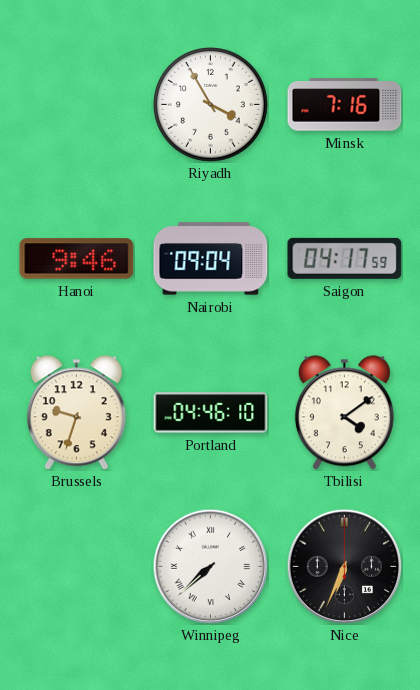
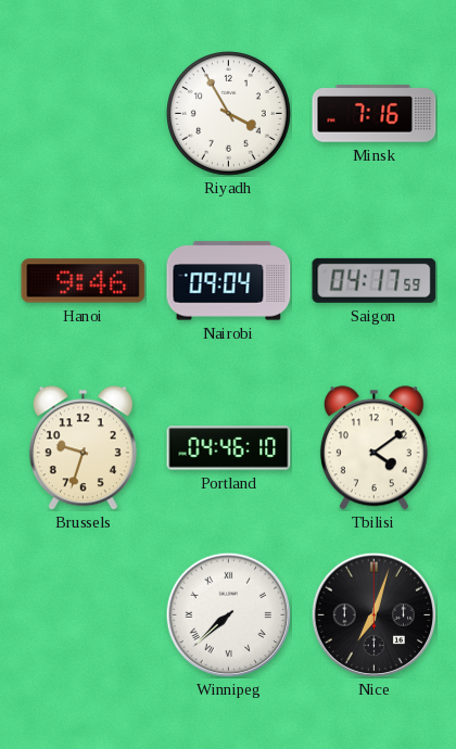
Nice: 6:34 -> 7:03 (373, 614)
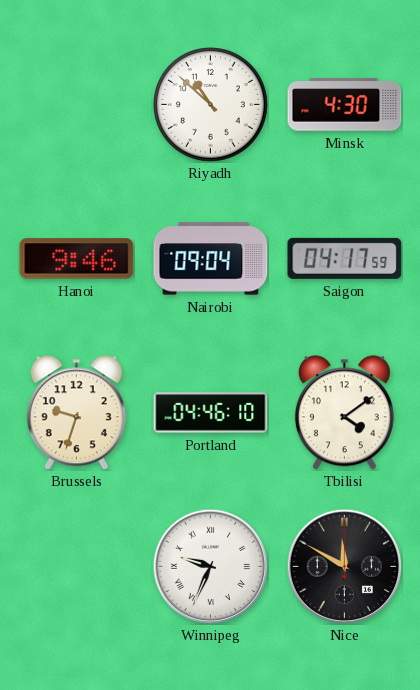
Riyadh: 3:55 -> 10:52 (211, 105)
Minsk: 7:16 -> 4:30 (345, 105)
Winnipeg: 7:38 -> 9:34 (210, 566)
Nice: 7:03 -> 11:50 (344, 566)
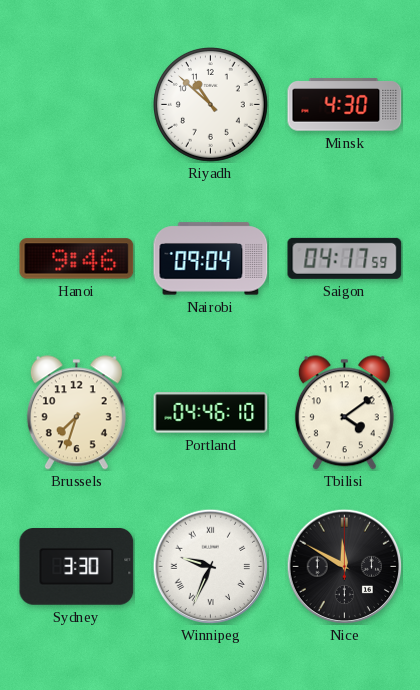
Brussels: 9:33 -> 7:33 (76, 413)
Sydney: none -> 3:30 (77, 567)
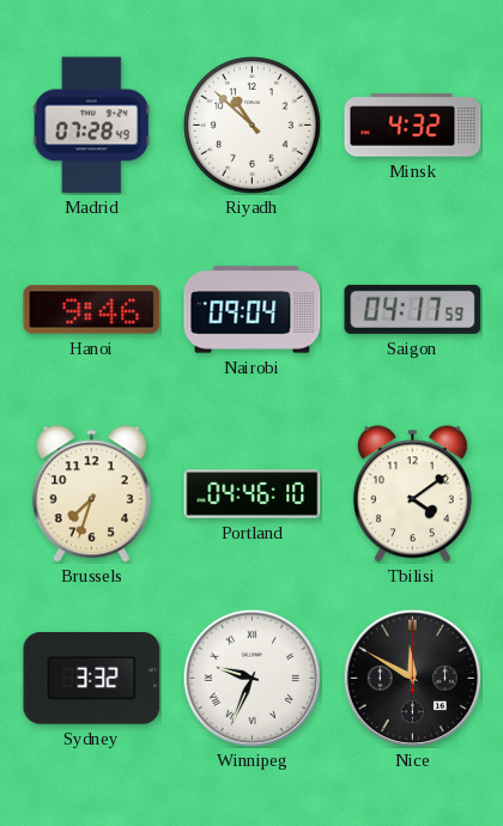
Madrid: none -> 07:28 (91, 126)
Minsk: 4:30 -> 4:32 (413, 126)
Sydney: 3:30 -> 3:32 (92, 679)
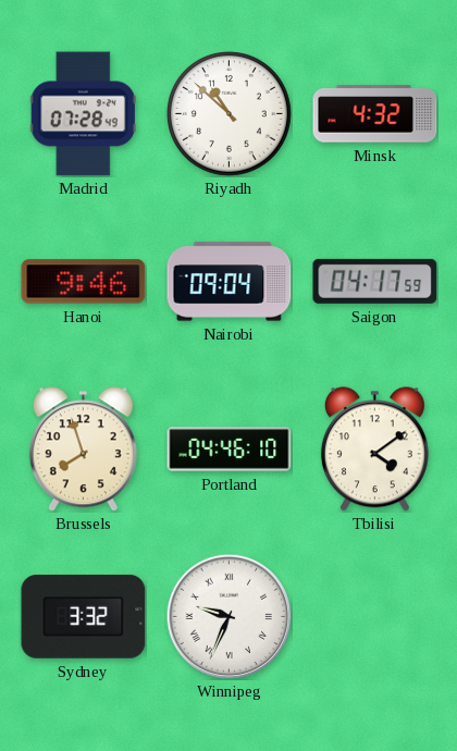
Brussels: 7:33 -> 7:57 (83, 450)
Nice: 11:50 -> none (412, 678)
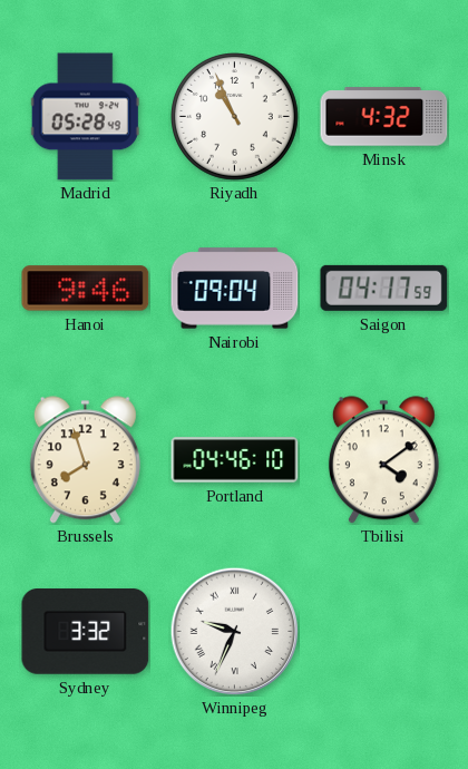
Madrid: 07:28 -> 05:28 (85, 117)
Riyadh: 10:52 -> 10:56 (235, 117)
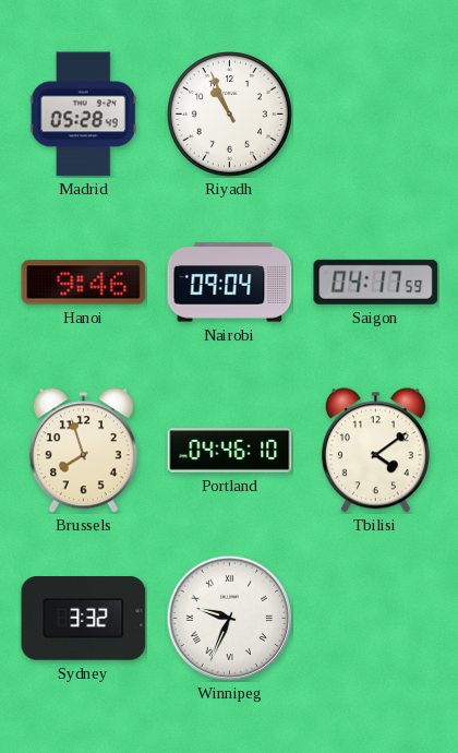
Minsk: 4:32 -> none (384, 117)
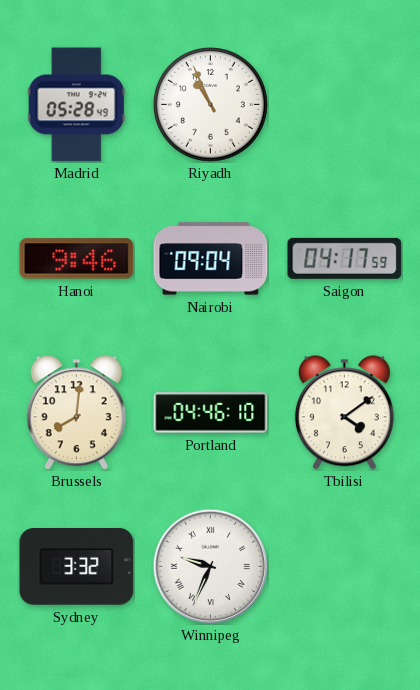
Brussels: 7:57 -> 8:01 (76, 413)
